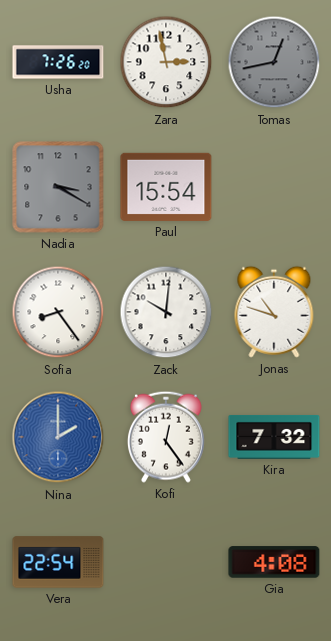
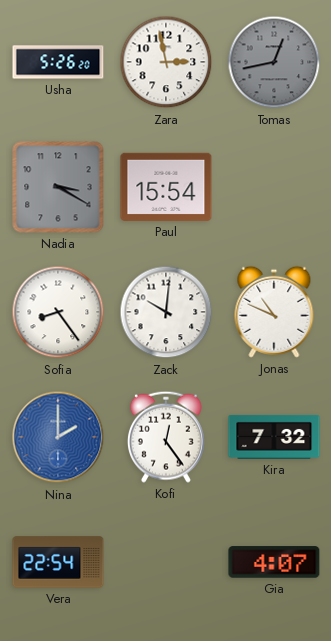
Usha: 7:26 -> 5:26 (58, 62)
Jonas: 10:48 -> 10:49 (274, 312)
Gia: 4:08 -> 4:07 (274, 562)
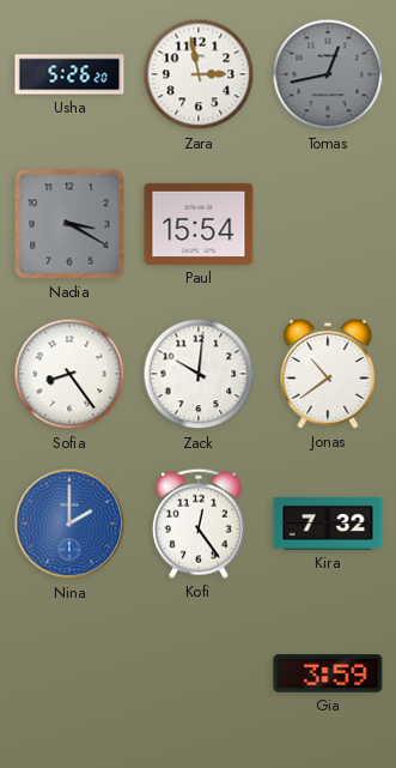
Jonas: 10:49 -> 10:39 (328, 374)
Vera: 22:54 -> none (58, 562)
Gia: 4:07 -> 3:59 (328, 673)
